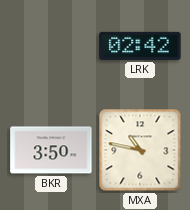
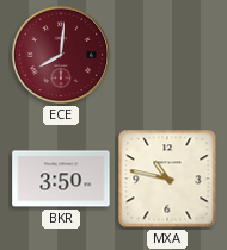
ECE: none -> 8:01 (61, 55)
LRK: 02:42 -> none (140, 46)
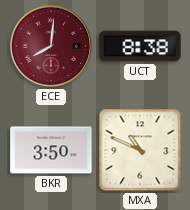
UCT: none -> 8:38 (140, 46)
MXA: 10:47 -> 10:49 (140, 150)
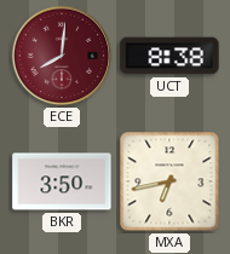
MXA: 10:49 -> 6:43 (169, 181)
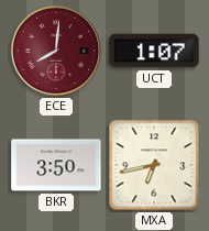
UCT: 8:38 -> 1:07 (154, 51)
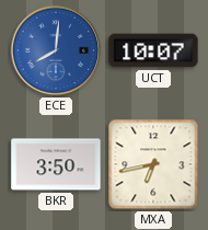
ECE dial: burgundy -> blue (56, 50)
UCT: 1:07 -> 10:07 (153, 50)
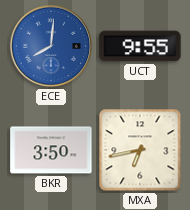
UCT: 10:07 -> 9:55 (140, 46)
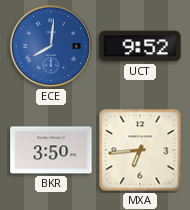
UCT: 9:55 -> 9:52 (140, 46)
MXA: 6:43 -> 6:44 (140, 150)
